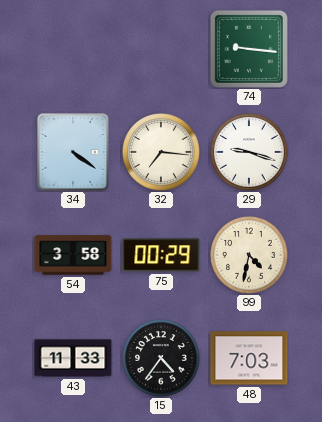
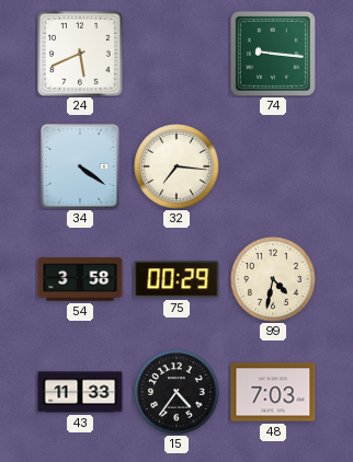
24: none -> 5:41 (81, 55)
29: 9:18 -> none (249, 152)
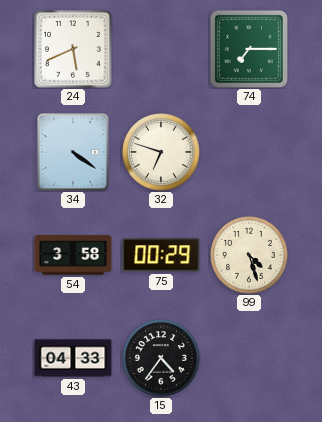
74: 9:16 -> 7:15 (249, 49)
32: 7:16 -> 6:48 (161, 152)
99: 4:32 -> 4:27 (249, 255)
43: 11:33 -> 04:33 (73, 358)
48: 7:03 -> none (273, 392)
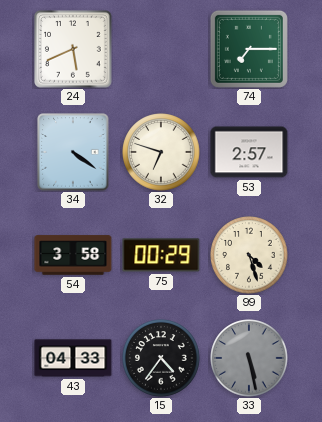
53: none -> 2:57 (249, 152)
33: none -> 5:28 (249, 358)
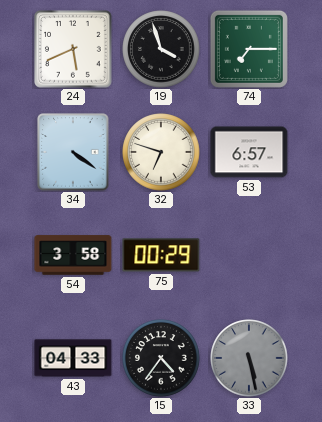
19: none -> 3:57 (161, 49)
53: 2:57 -> 6:57 (249, 152)
99: 4:27 -> none (249, 255)
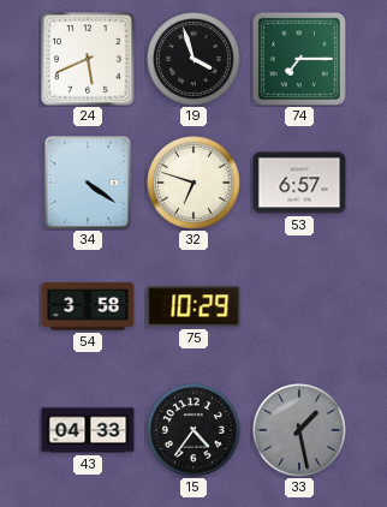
75: 00:29 -> 10:29 (194, 306)
33: 5:28 -> 1:28 (299, 430)
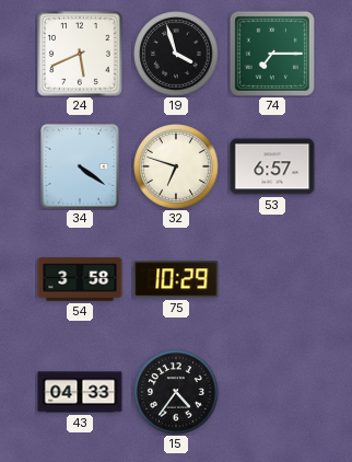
33: 1:28 -> none (299, 430)
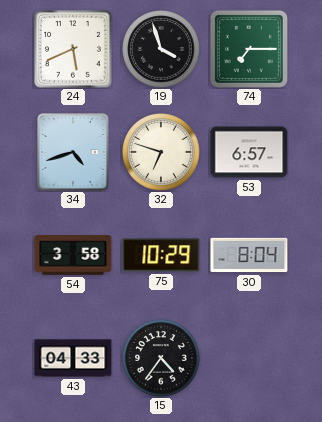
34: 4:21 -> 4:42 (73, 152)
30: none -> 8:04 (249, 255)
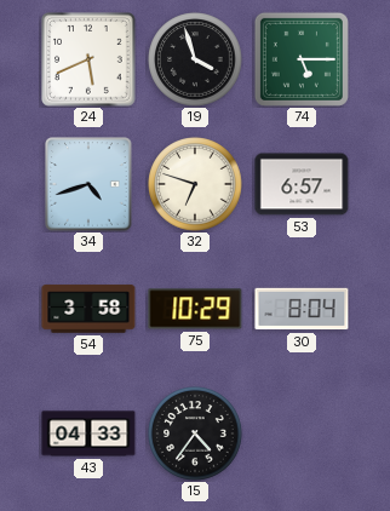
74: 7:15 -> 5:15 (302, 59)
